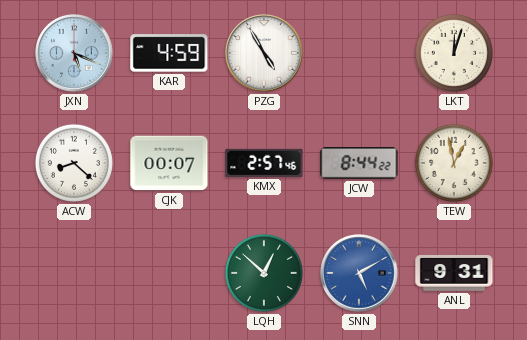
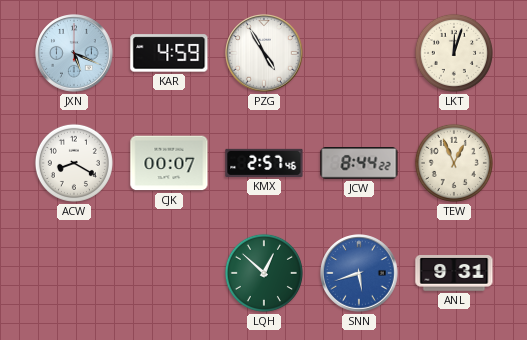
ACW: 8:22 -> 8:20 (74, 163)
TEW: 12:58 -> 12:56 (454, 163)
SNN: 5:10 -> 5:42 (359, 273)
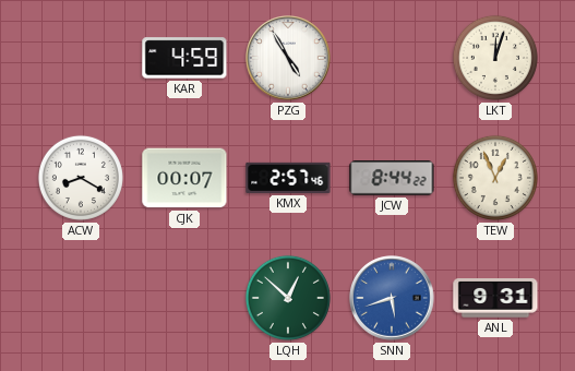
JXN: 5:19 -> none (74, 53)
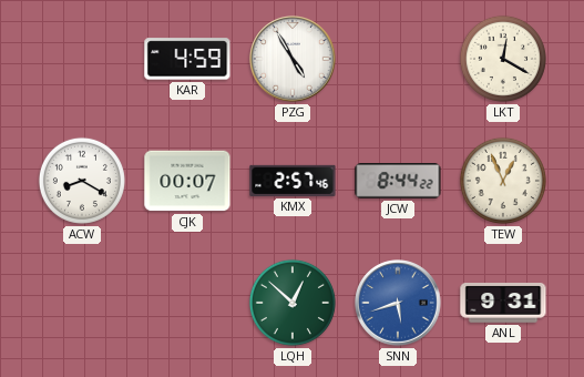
LKT: 12:03 -> 12:20 (503, 59)
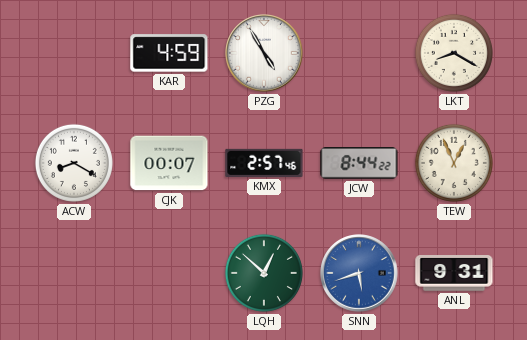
LKT: 12:20 -> 8:20 (454, 53)
